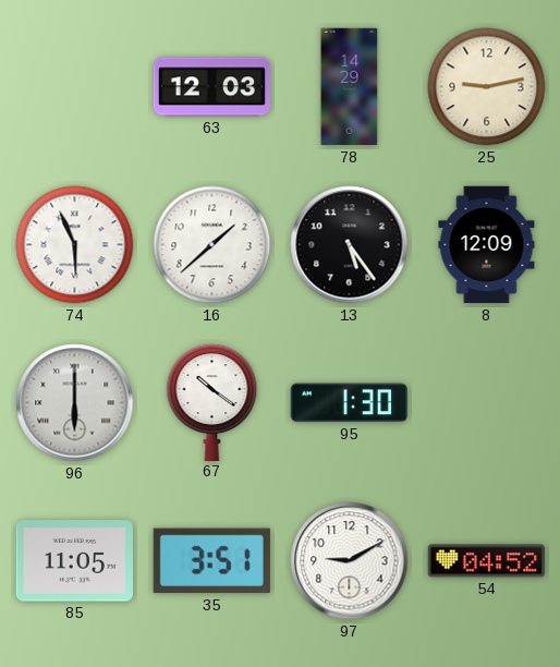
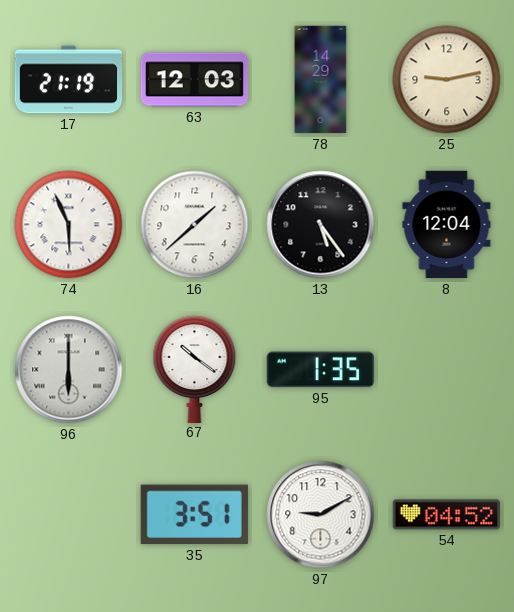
17: none -> 21:19 (69, 80)
8: 12:09 -> 12:04 (447, 225)
95: 1:30 -> 1:35 (320, 370)
85: 11:05 -> none (74, 561)
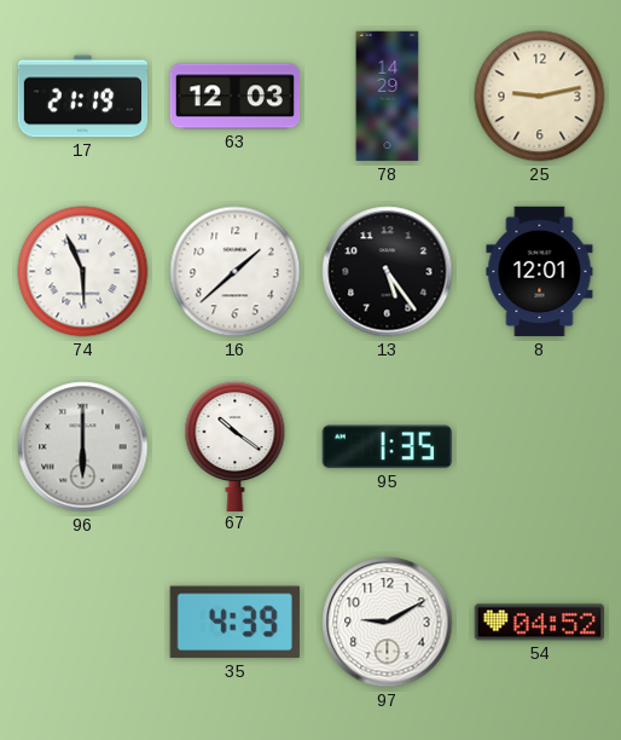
8: 12:04 -> 12:01 (540, 272)
35: 3:51 -> 4:39 (234, 623)
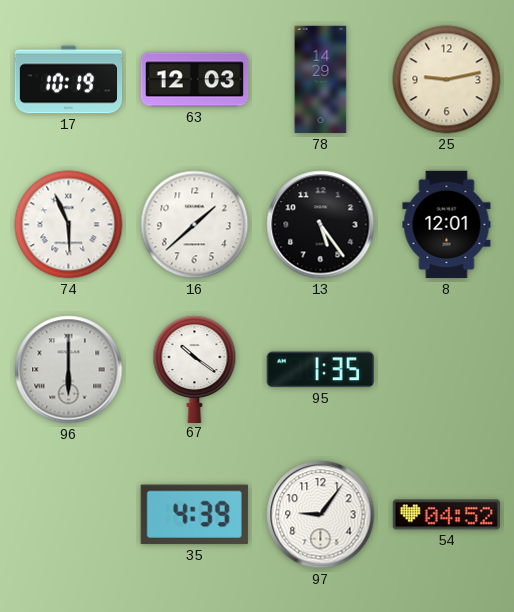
17: 21:19 -> 10:19 (69, 80)
97: 9:10 -> 9:06 (321, 515)
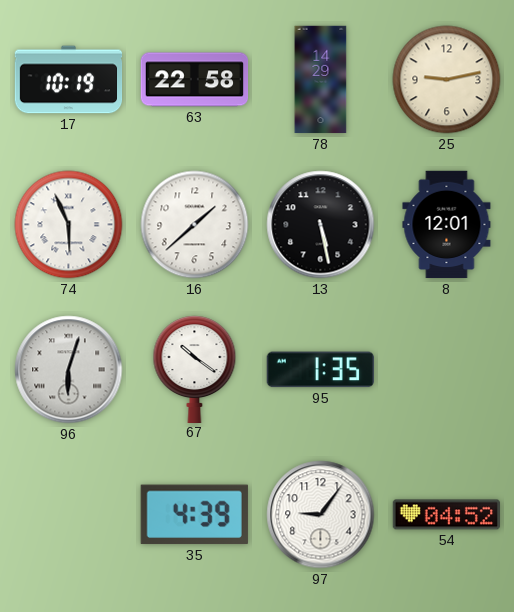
63: 12:03 -> 22:58 (195, 80)
13: 5:24 -> 5:28 (321, 225)
96: 6:00 -> 6:03 (69, 370)
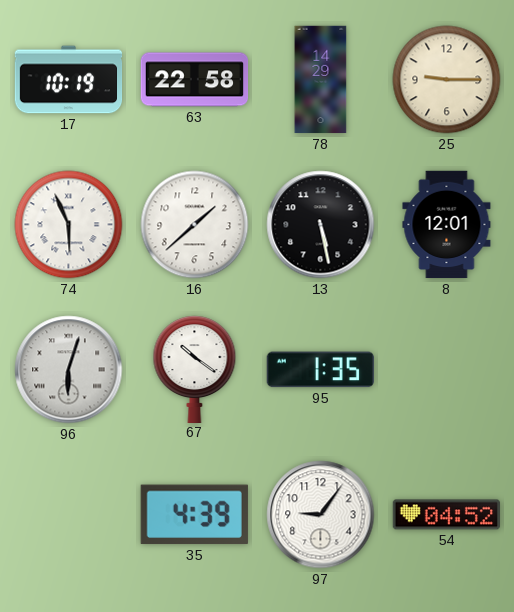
25: 9:13 -> 9:15 (447, 80)
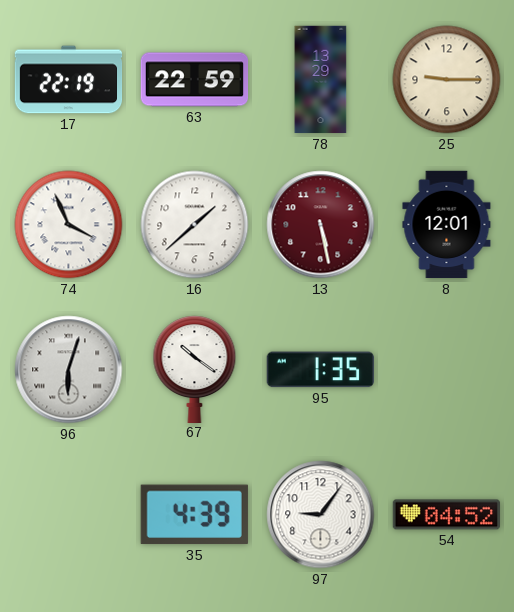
17: 10:19 -> 22:19 (69, 80)
63: 22:58 -> 22:59 (195, 80)
78: 14:29 -> 13:29 (321, 80)
74: 5:56 -> 3:56 (69, 225)
13 dial: black -> burgundy (321, 225)
